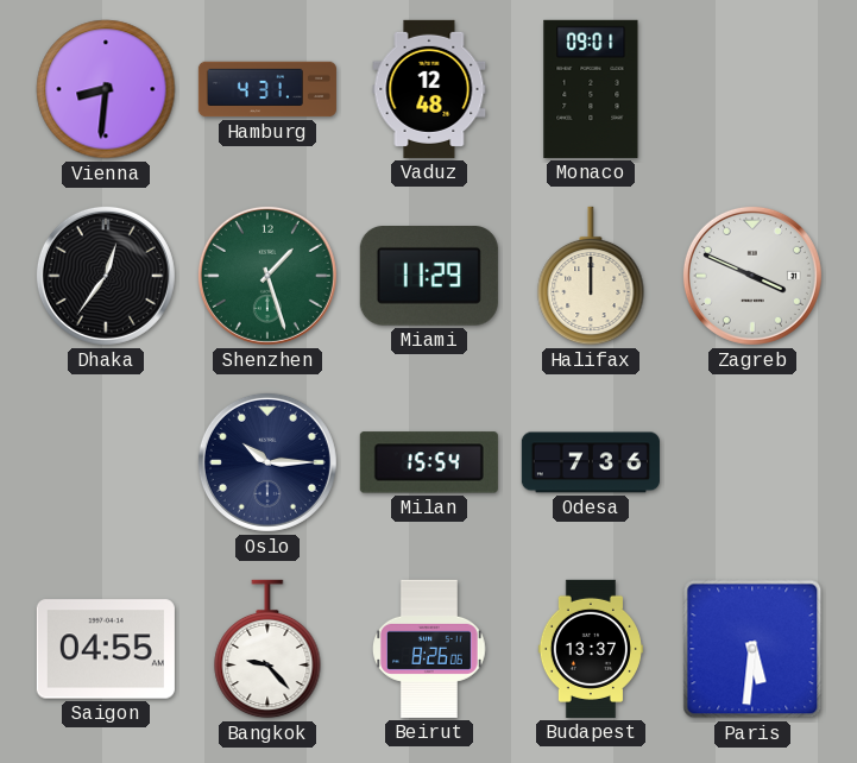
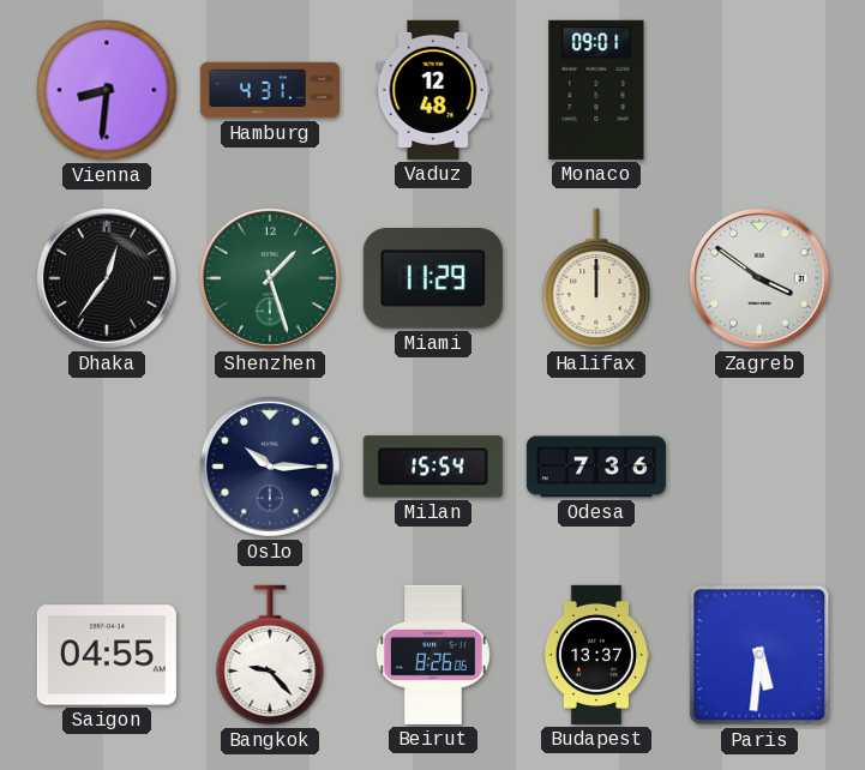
Zagreb: 3:49 -> 3:51 (759, 278)
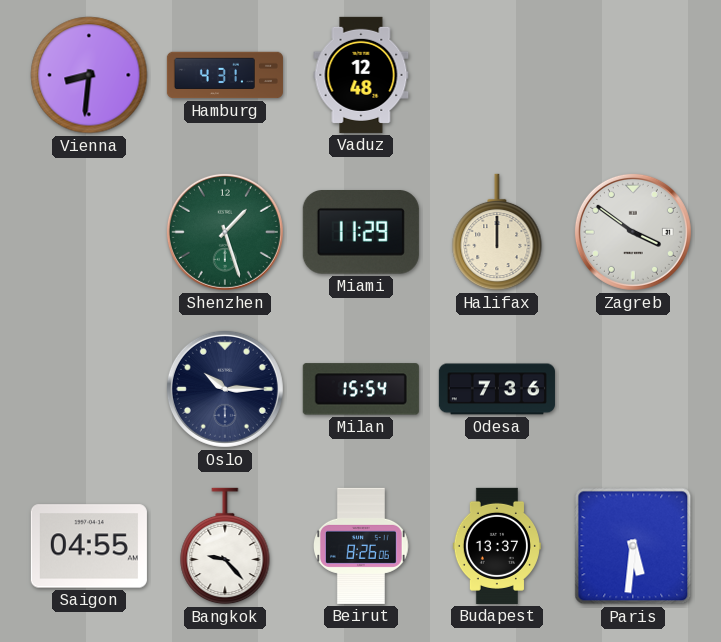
Monaco: 09:01 -> none (596, 90)
Dhaka: 12:36 -> none (107, 278)
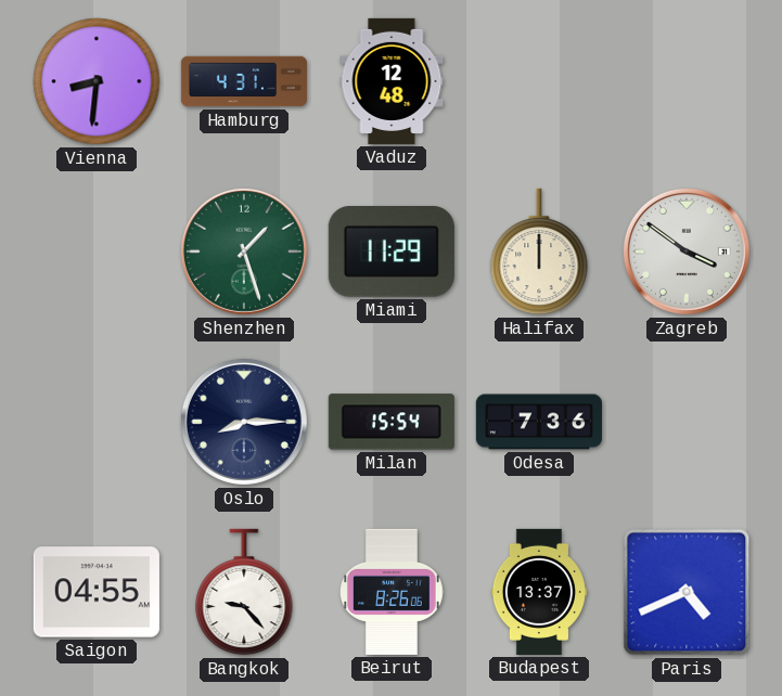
Oslo: 10:15 -> 8:15 (244, 422)
Paris: 5:31 -> 4:41 (687, 592)
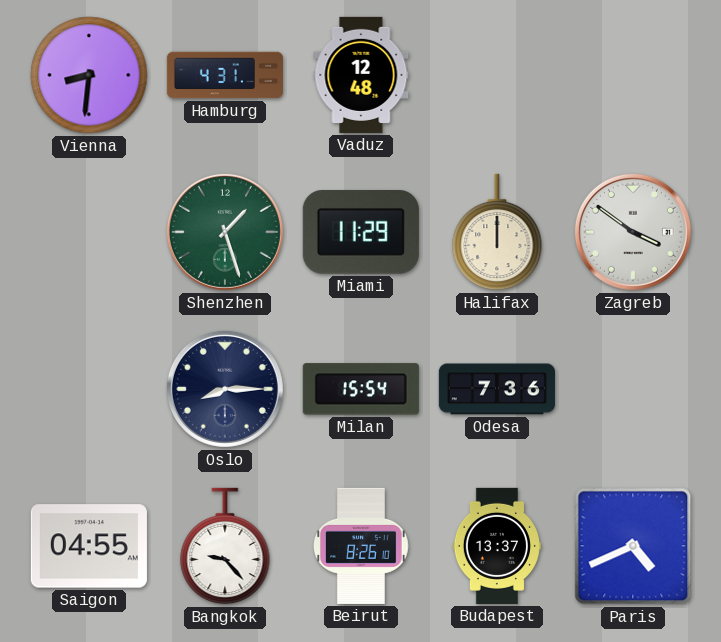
Beirut: 8:26:06 -> 8:26:10 (362, 546)
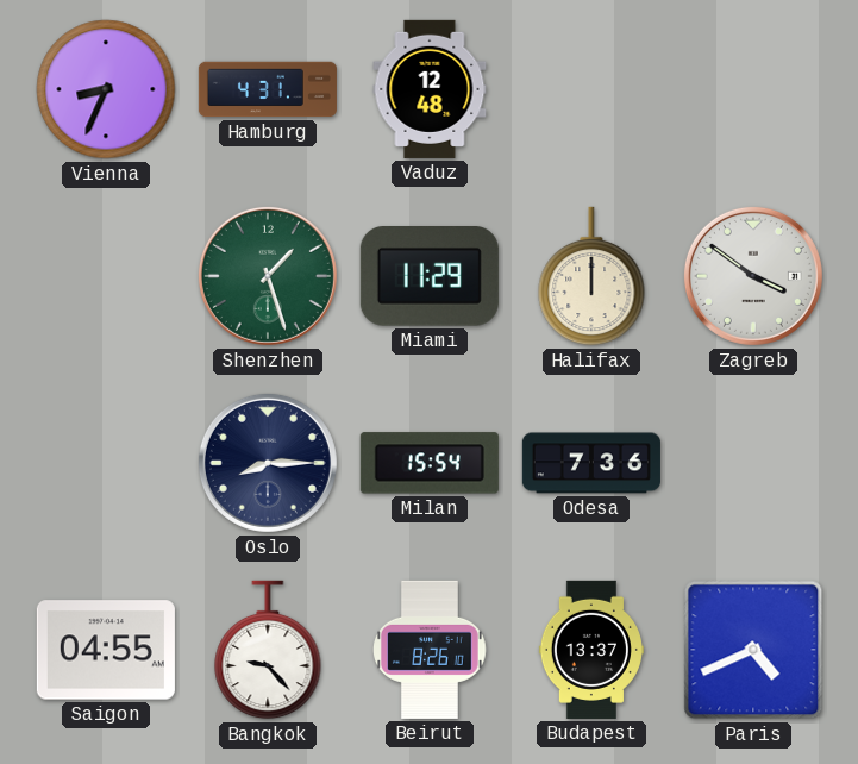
Vienna: 8:31 -> 8:34 (106, 89)
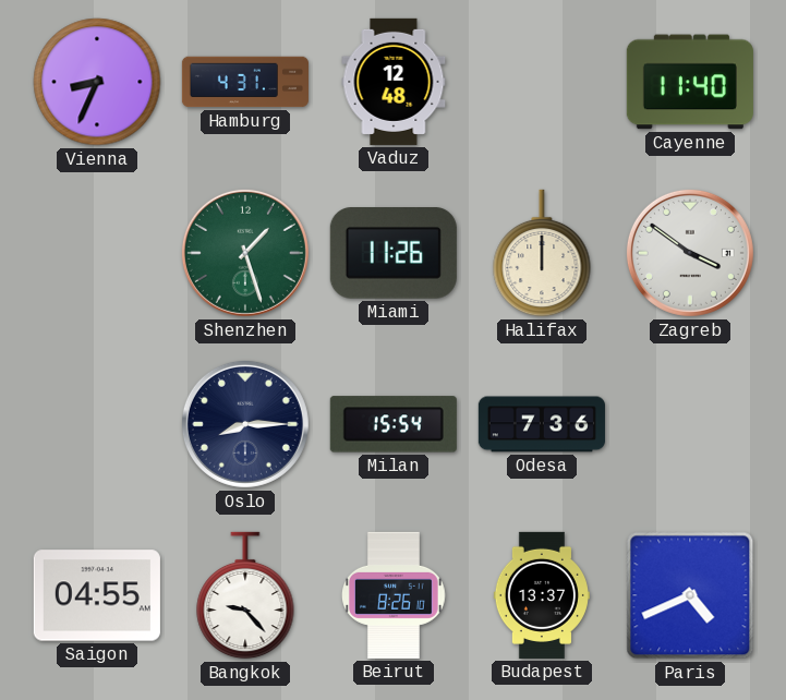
Cayenne: none -> 11:40 (690, 82)
Miami: 11:29 -> 11:26 (394, 254)
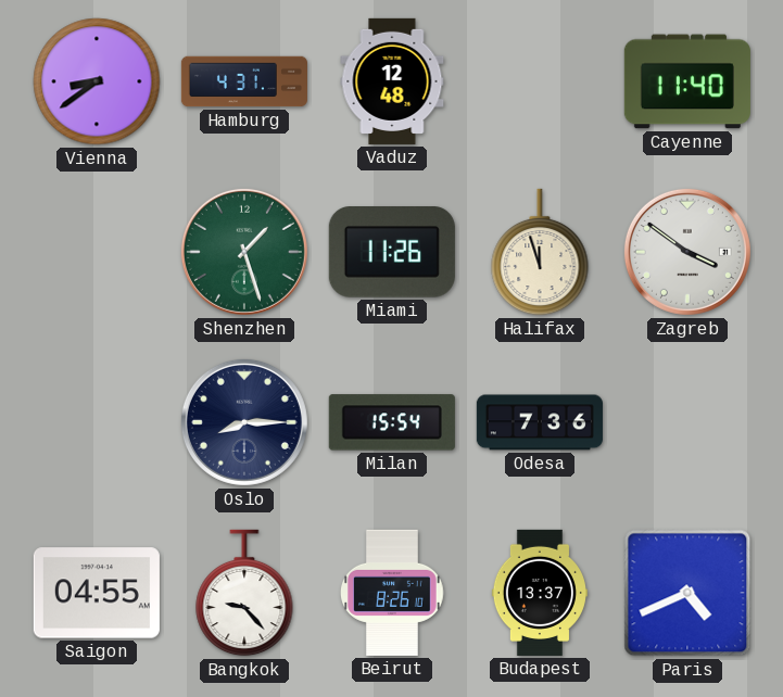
Vienna: 8:34 -> 8:39 (97, 81)
Halifax: 12:00 -> 11:57 (540, 252)
